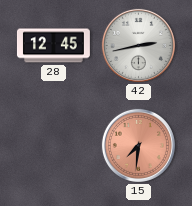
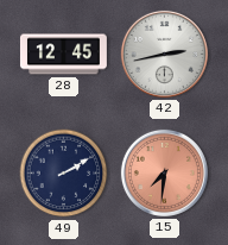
49: none -> 2:10 (64, 174)
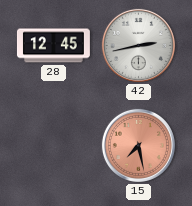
49: 2:10 -> none (64, 174)
15: 7:31 -> 7:28 (138, 145)
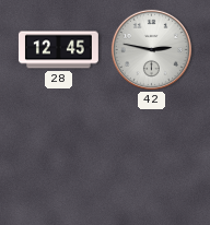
42: 2:43 -> 2:47 (151, 49)
15: 7:28 -> none (138, 145)
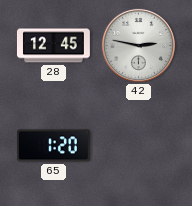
65: none -> 1:20 (53, 146)
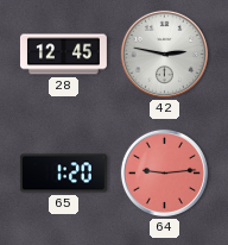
64: none -> 9:14 (164, 172)
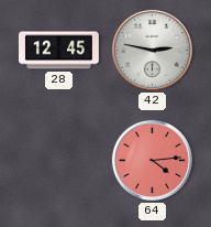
65: 1:20 -> none (63, 174)
64: 9:14 -> 4:14 (152, 160)
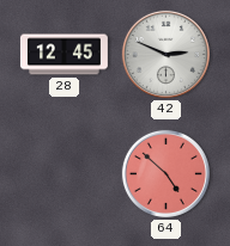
42: 2:47 -> 2:49 (165, 54)
64: 4:14 -> 4:52 (165, 173)
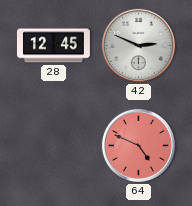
64: 4:52 -> 4:49 (138, 145)
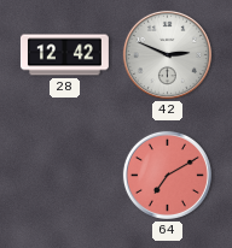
28: 12:45 -> 12:42 (64, 55)
64: 4:49 -> 7:10 (167, 175)
